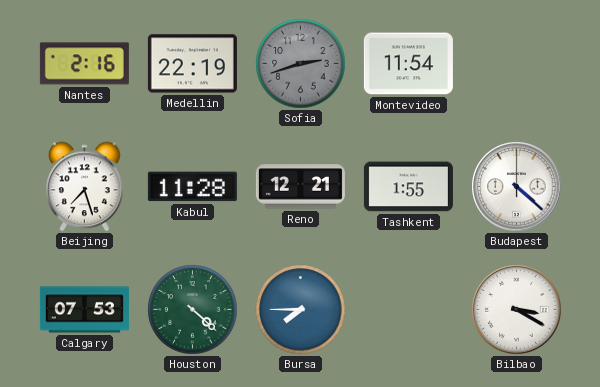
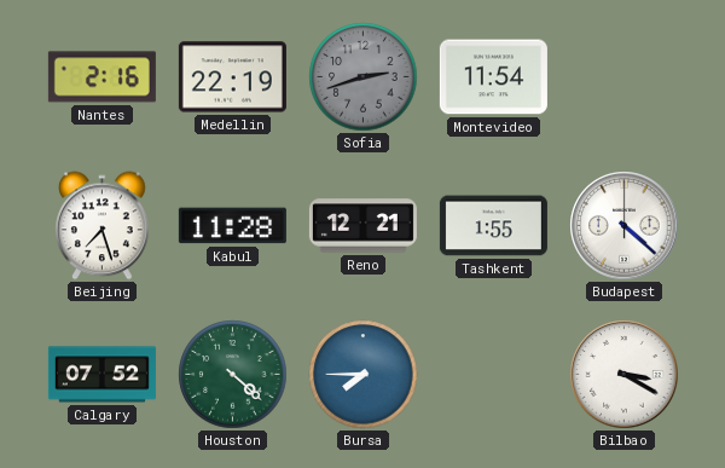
Calgary: 07:53 -> 07:52 (101, 375)
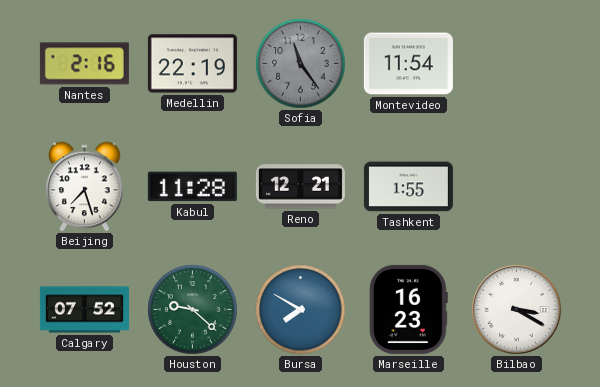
Sofia: 2:42 -> 11:24 (301, 64)
Budapest: 4:22 -> none (625, 226)
Houston: 4:22 -> 9:22 (193, 310)
Bursa: 7:45 -> 7:50 (301, 310)
Marseille: none -> 16:23 (408, 309)
